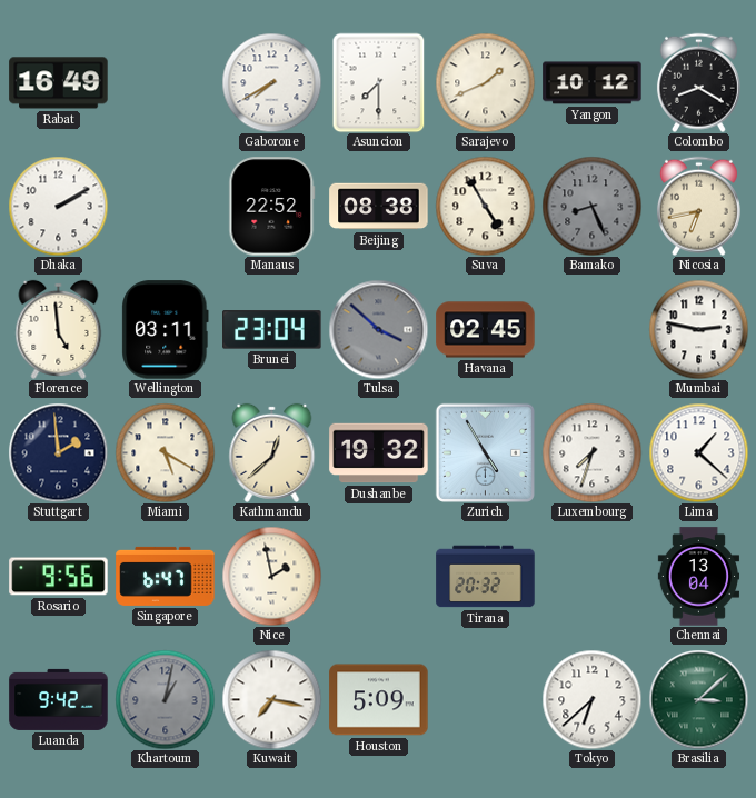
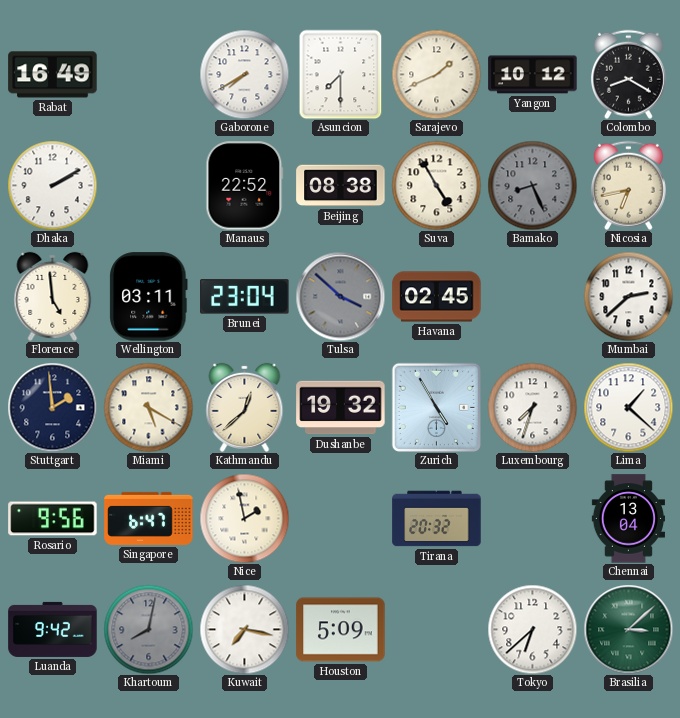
Mumbai: 2:47 -> 2:38 (628, 296)
Khartoum: 1:02 -> 8:02 (148, 629)
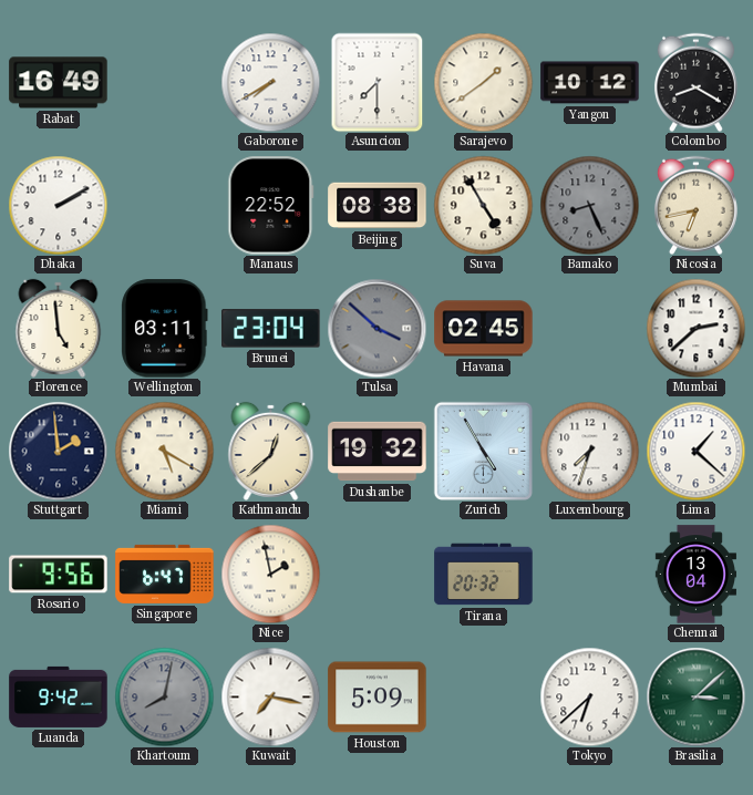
Sarajevo: 1:41 -> 1:39 (483, 82)
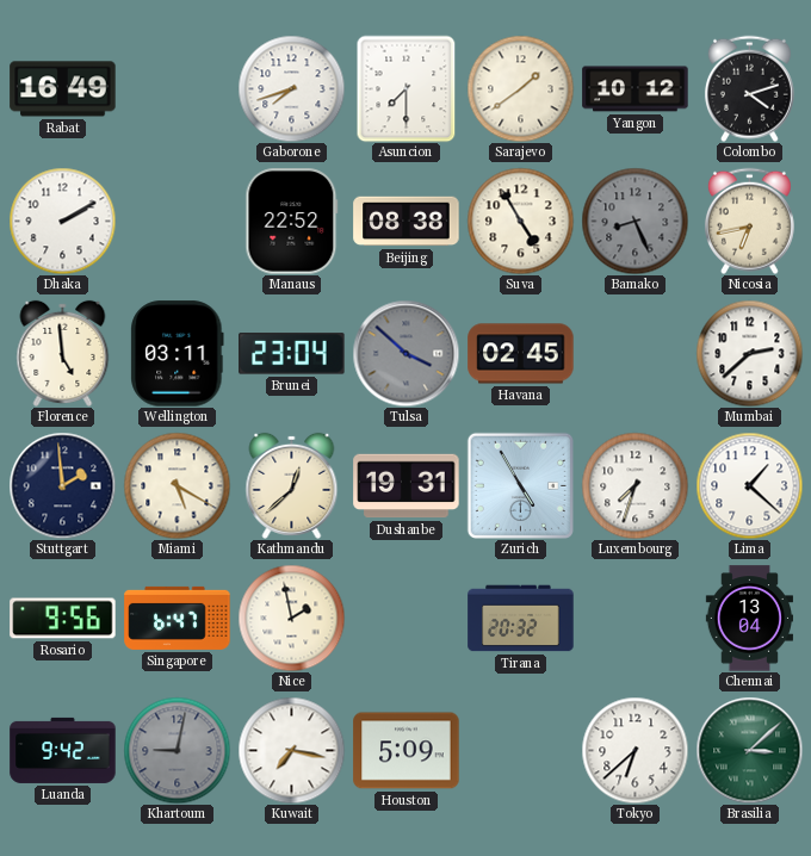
Gaborone: 7:40 -> 7:42 (291, 88)
Colombo: 8:20 -> 4:12 (749, 88)
Dushanbe: 19:32 -> 19:31 (407, 486)
Khartoum: 8:02 -> 9:02 (177, 750)
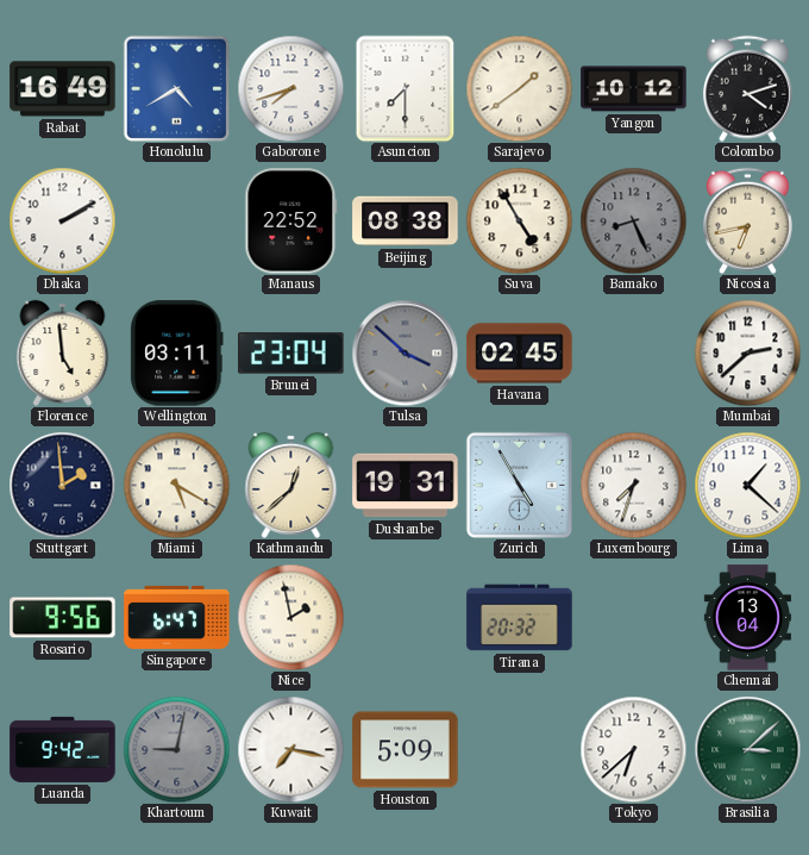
Honolulu: none -> 4:40 (176, 88)
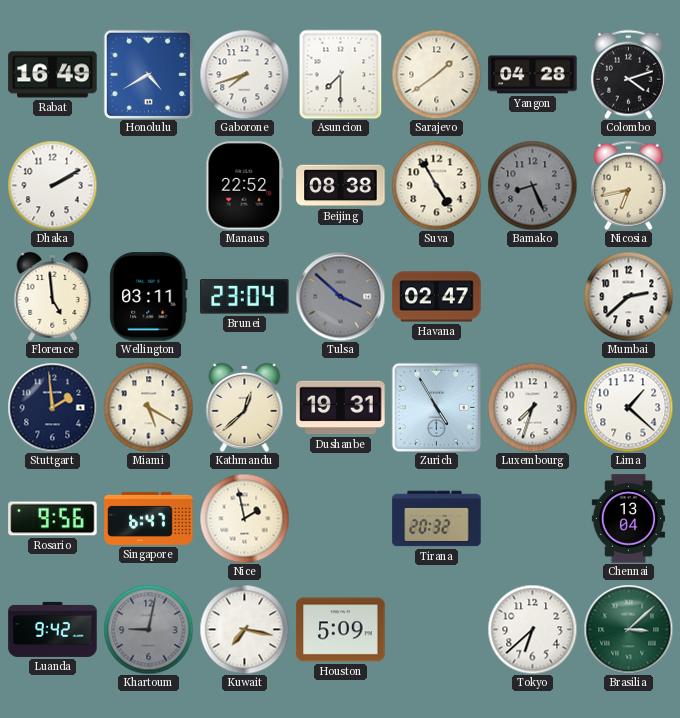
Yangon: 10:12 -> 04:28 (533, 75)
Havana: 02:45 -> 02:47 (437, 297)
